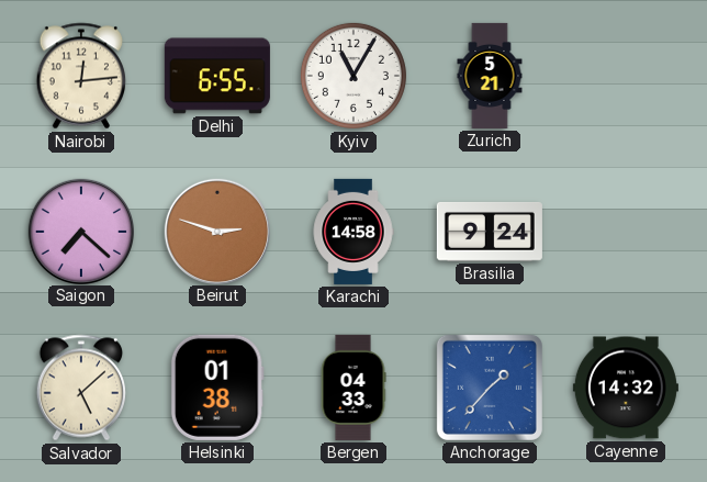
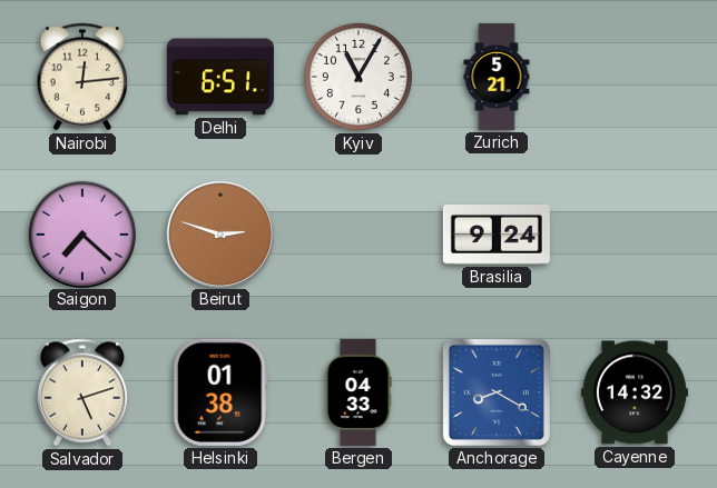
Delhi: 6:55 -> 6:51 (220, 77)
Karachi: 14:58 -> none (353, 232)
Salvador: 5:08 -> 5:12 (81, 392)
Anchorage: 1:37 -> 8:20 (497, 392)
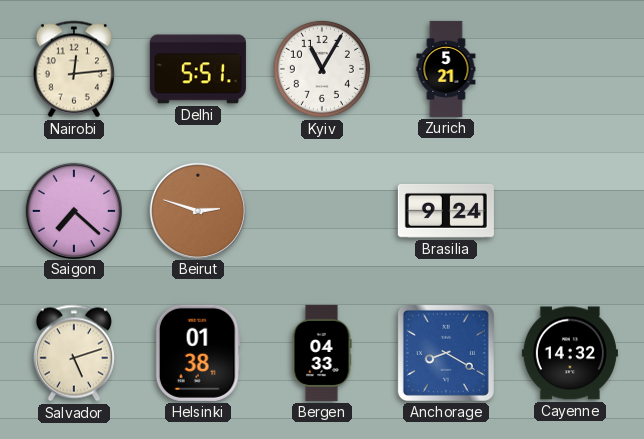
Delhi: 6:51 -> 5:51 (198, 69)
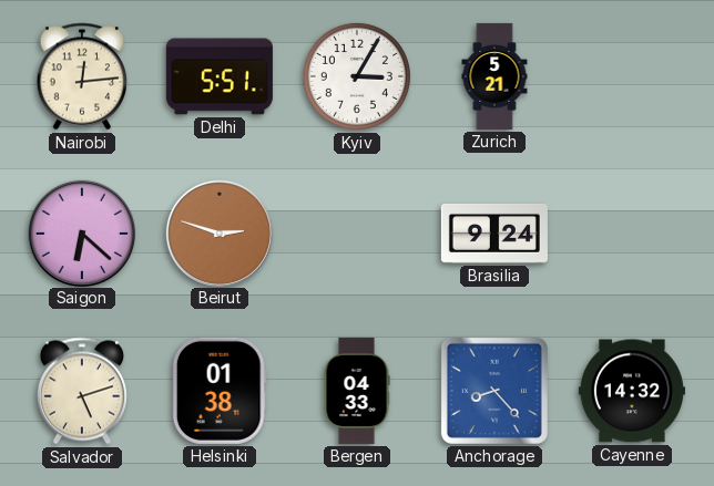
Kyiv: 11:05 -> 3:05 (357, 76)
Saigon: 7:22 -> 6:22 (81, 232)
Anchorage: 8:20 -> 8:23 (494, 391)
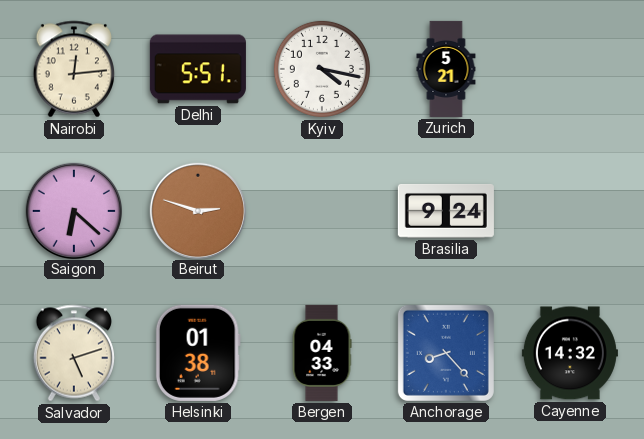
Kyiv: 3:05 -> 4:17 (322, 69)
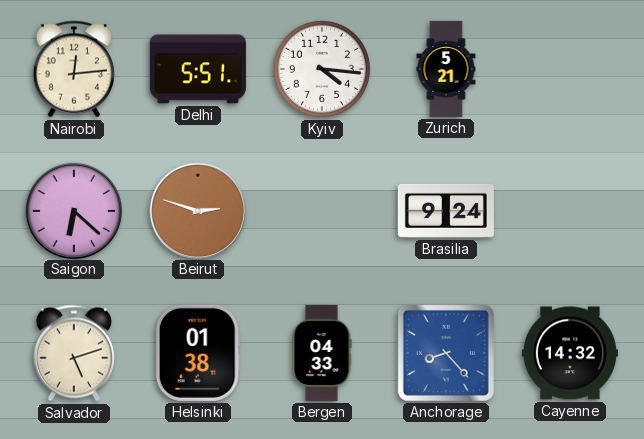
Kyiv: 4:17 -> 4:16 (322, 69)
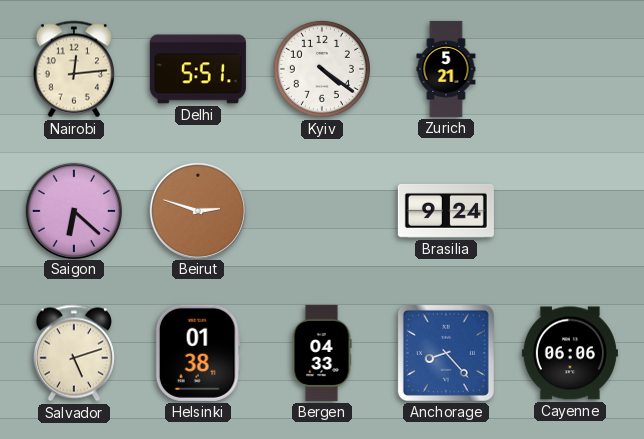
Kyiv: 4:16 -> 4:21 (322, 69)
Cayenne: 14:32 -> 06:06 (570, 353)
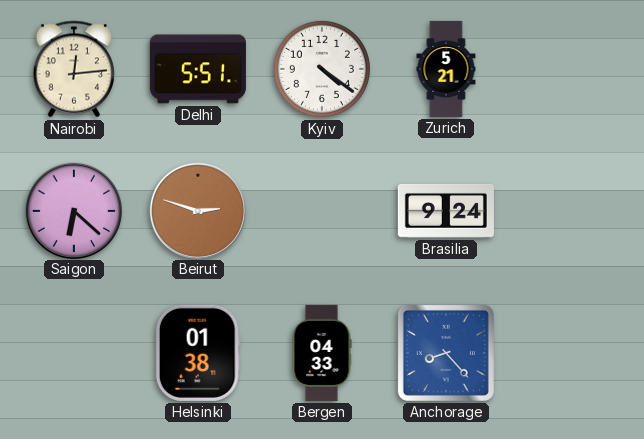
Salvador: 5:12 -> none (73, 353)
Cayenne: 06:06 -> none (570, 353)
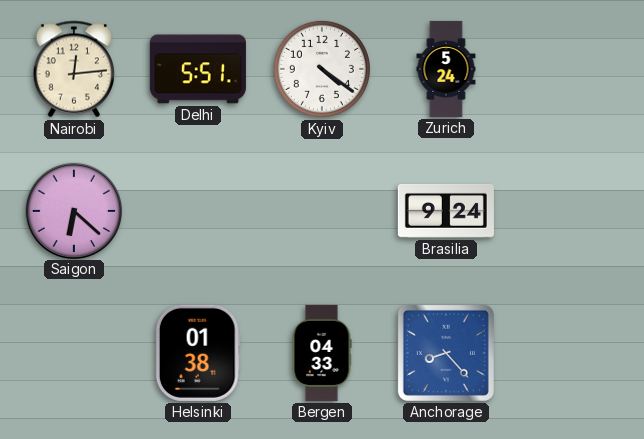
Zurich: 5:21 -> 5:24 (446, 69)
Beirut: 2:48 -> none (197, 210)
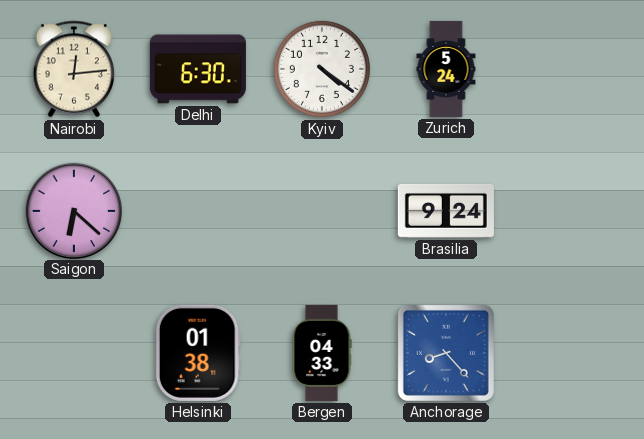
Delhi: 5:51 -> 6:30 (198, 69)
